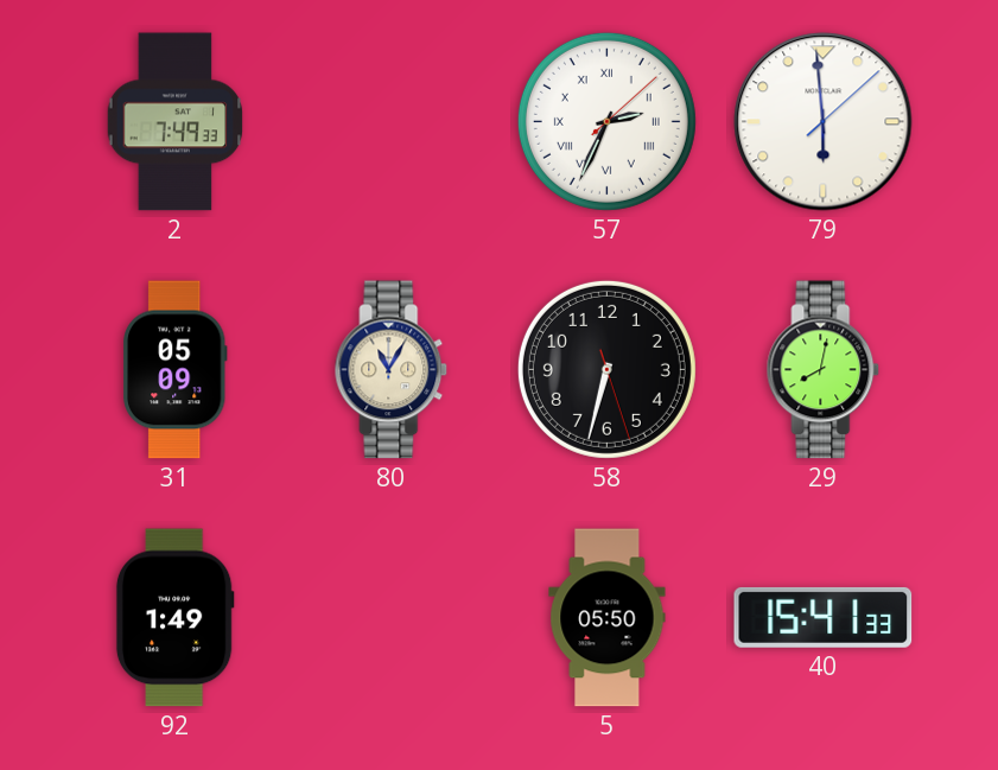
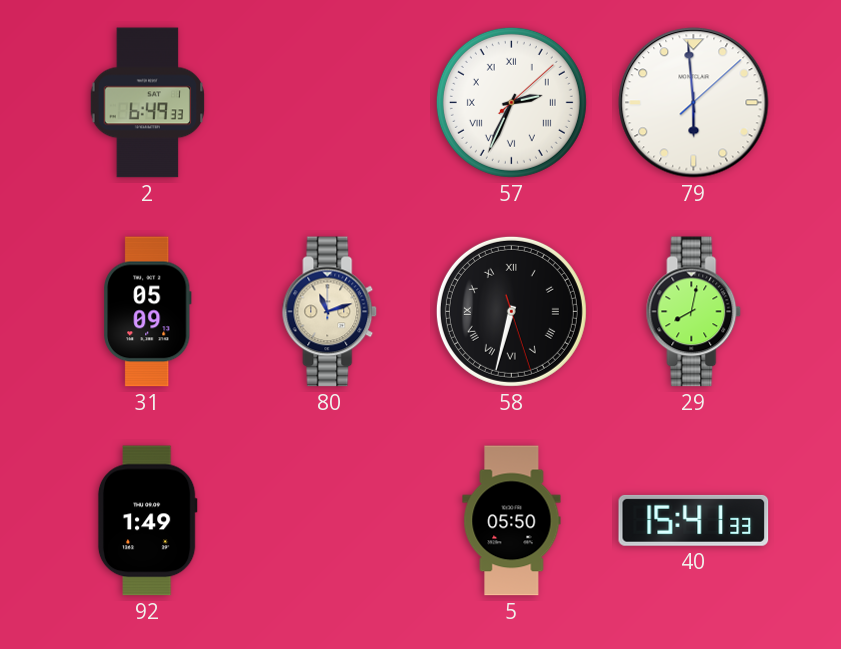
2: 7:49 -> 6:49 (148, 103)
80: 11:05 -> 11:12 (330, 312)
58 numerals: Arabic -> Roman (511, 311)
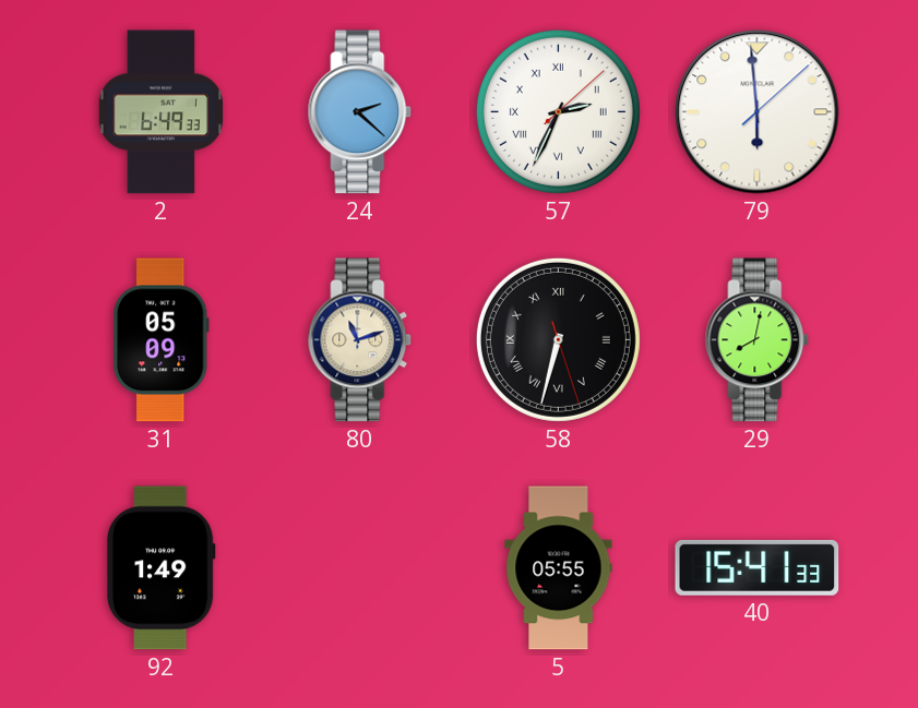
24: none -> 2:22 (360, 112)
5: 05:50 -> 05:55 (559, 568)
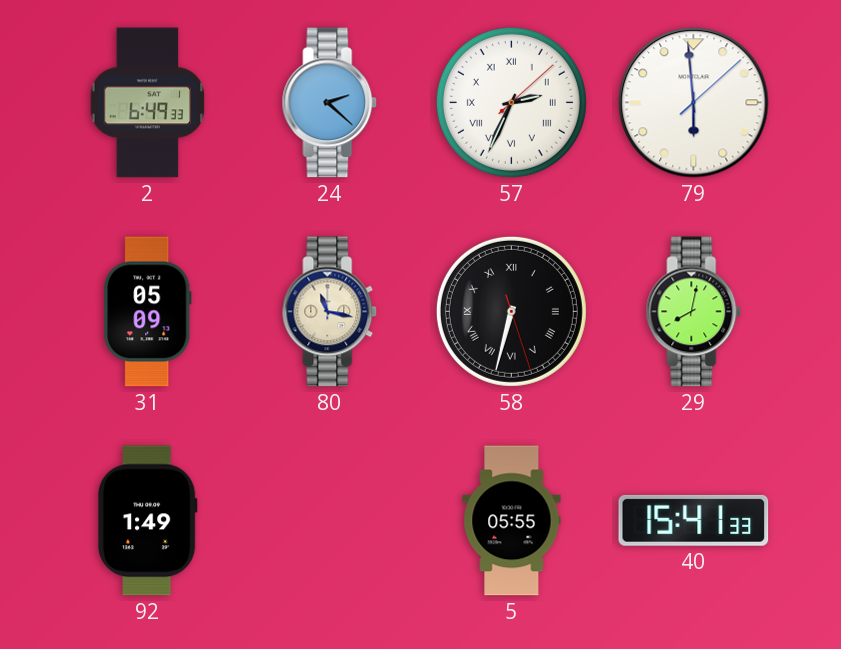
80: 11:12 -> 11:17 (330, 312)
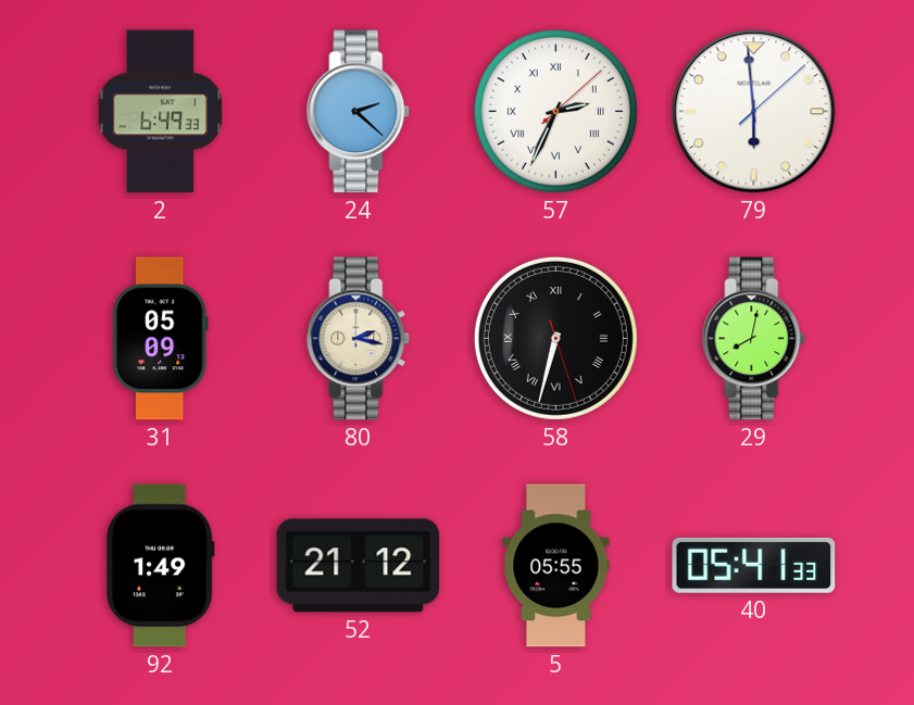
80: 11:17 -> 2:17 (359, 339)
52: none -> 21:12 (359, 566)
40: 15:41 -> 05:41 (754, 565)
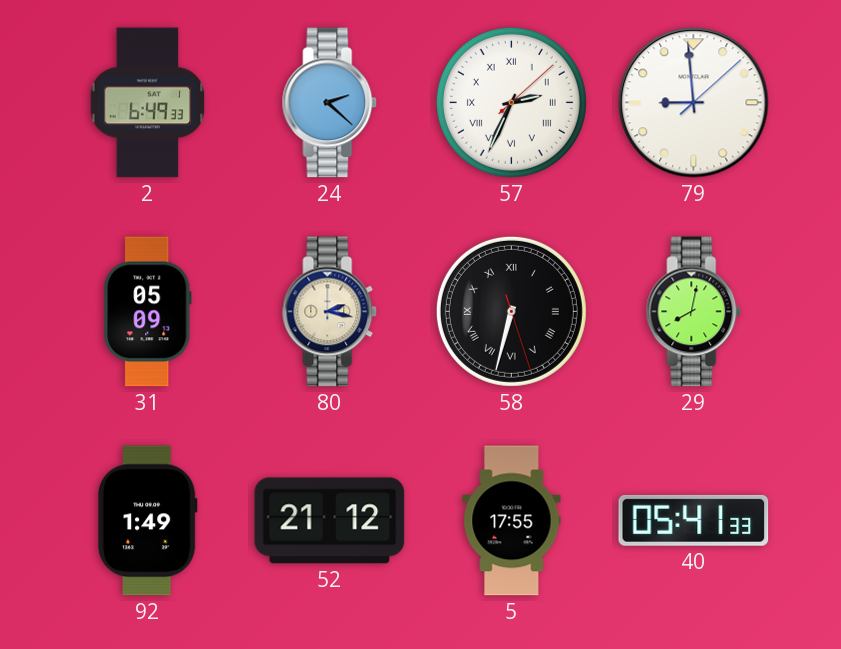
79: 5:59 -> 8:59 (694, 103)
5: 05:55 -> 17:55 (512, 521)
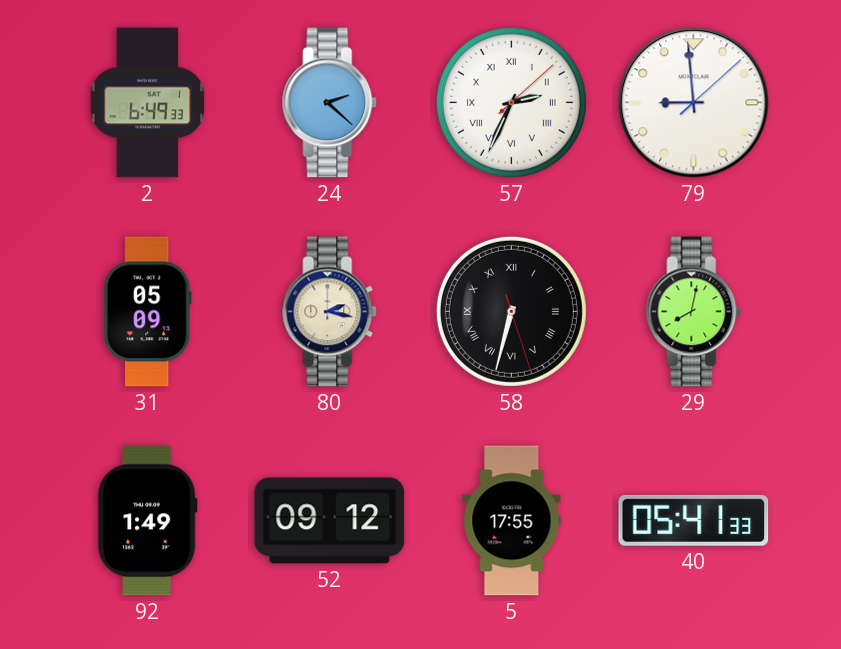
52: 21:12 -> 09:12 (330, 521)
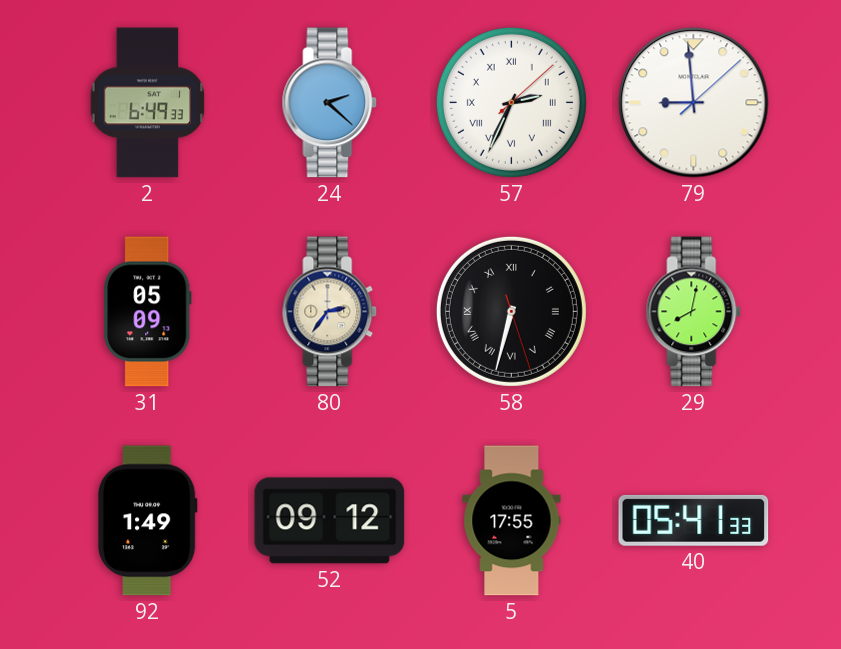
80: 2:17 -> 2:36 (330, 312)
